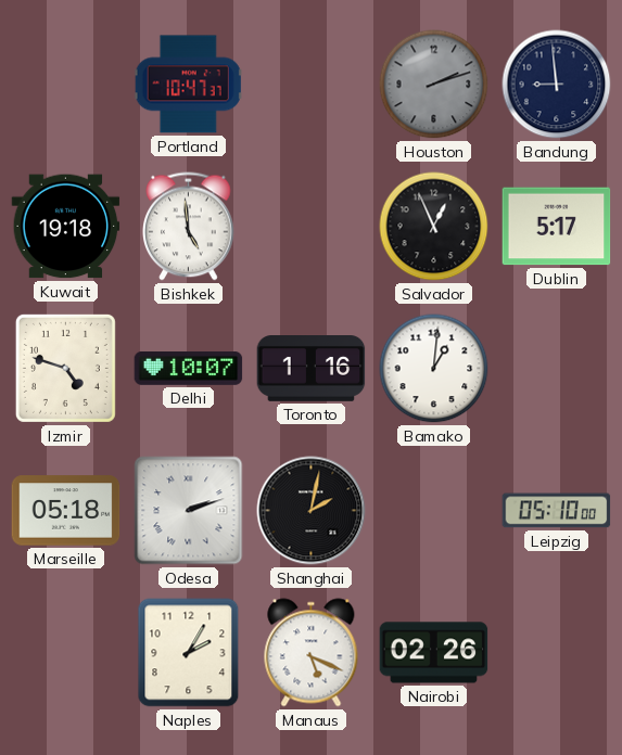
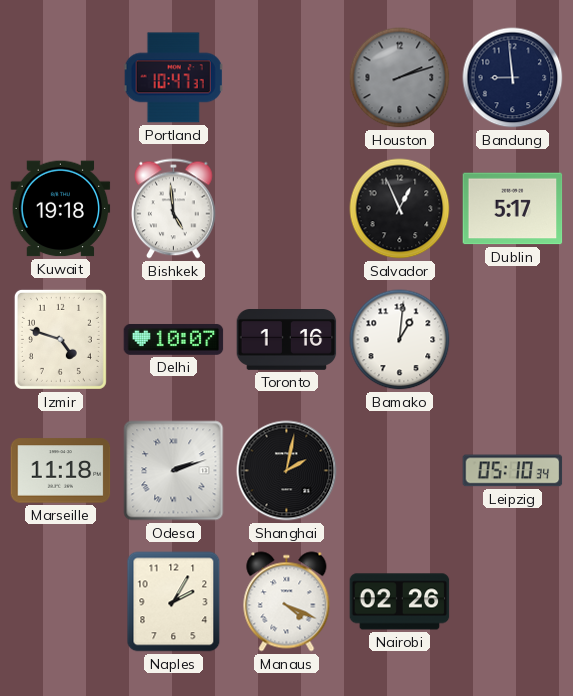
Marseille: 05:18 -> 11:18 (61, 471)
Leipzig: 05:10:00 -> 05:10:34 (513, 471)
Manaus: 5:19 -> 4:19 (287, 602)
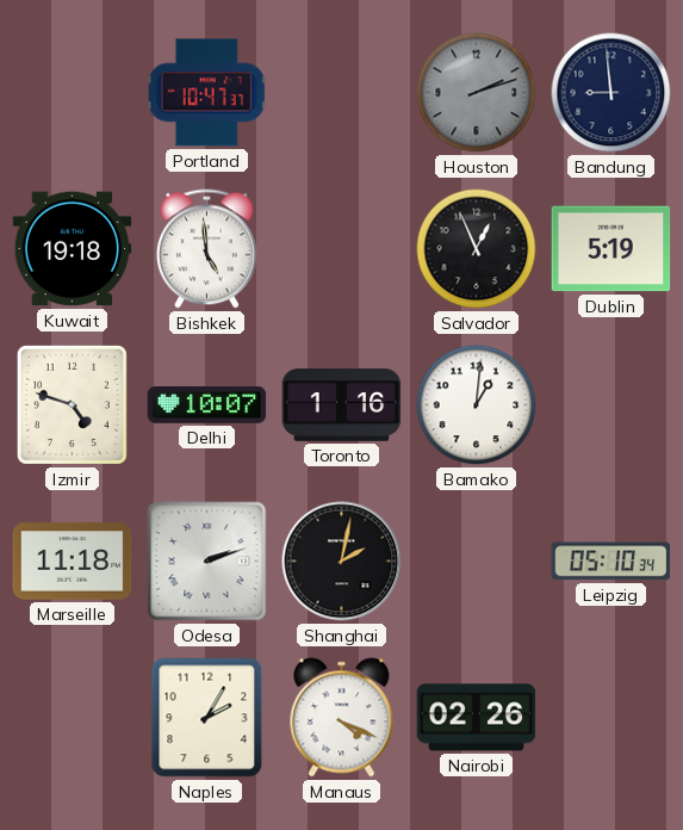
Dublin: 5:17 -> 5:19 (611, 249)
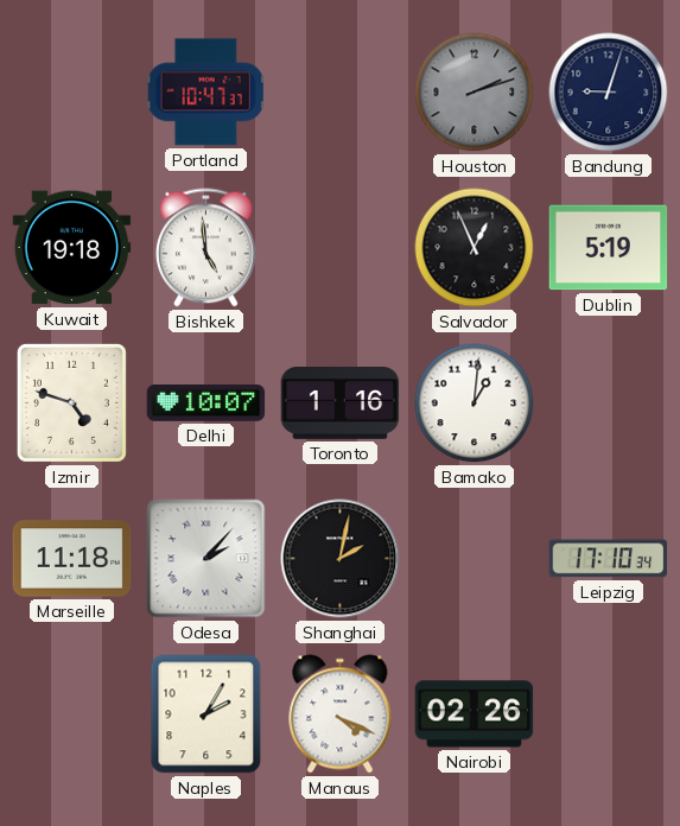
Bandung: 8:59 -> 9:03 (609, 93)
Odesa: 2:12 -> 2:07 (206, 559)
Leipzig: 05:10 -> 17:10 (609, 559)
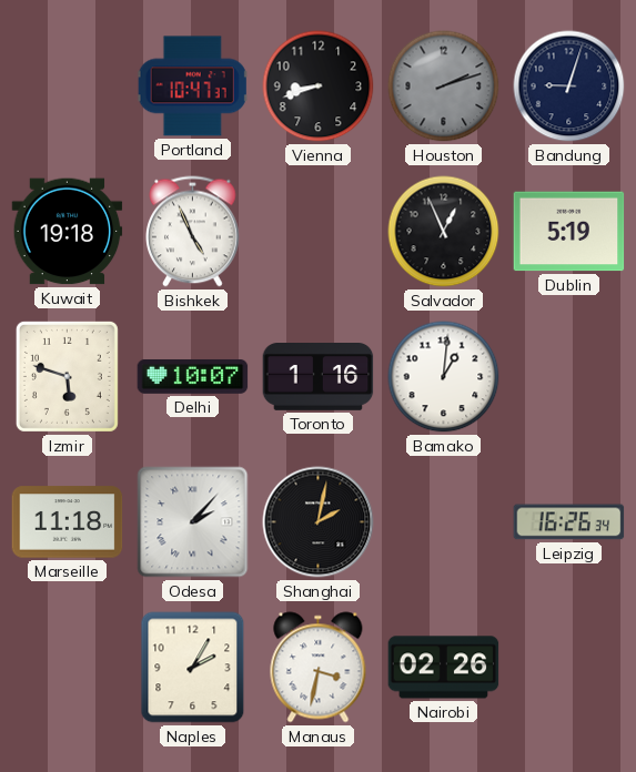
Vienna: none -> 8:42 (319, 87)
Bishkek: 4:59 -> 4:56 (193, 232)
Izmir: 4:48 -> 5:48 (67, 376)
Leipzig: 17:10 -> 16:26 (569, 522)
Manaus: 4:19 -> 3:32 (319, 668)
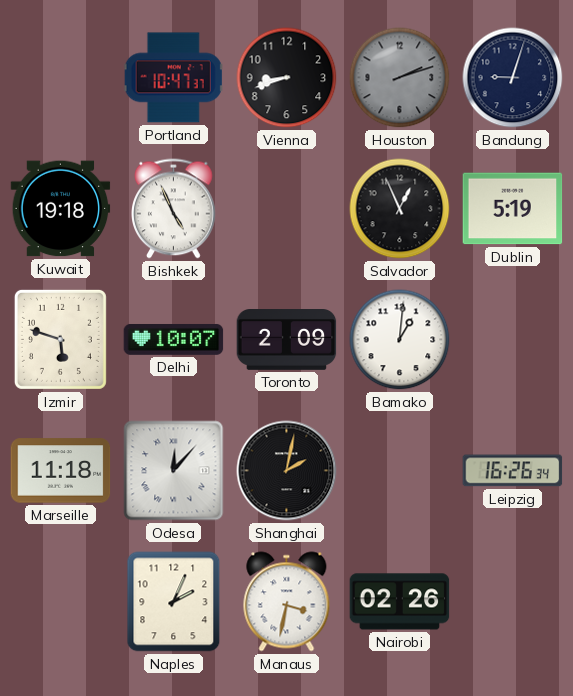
Toronto: 1:16 -> 2:09 (287, 340)
Odesa: 2:07 -> 12:07 (174, 471)
Naples: 2:05 -> 2:04 (174, 602)
